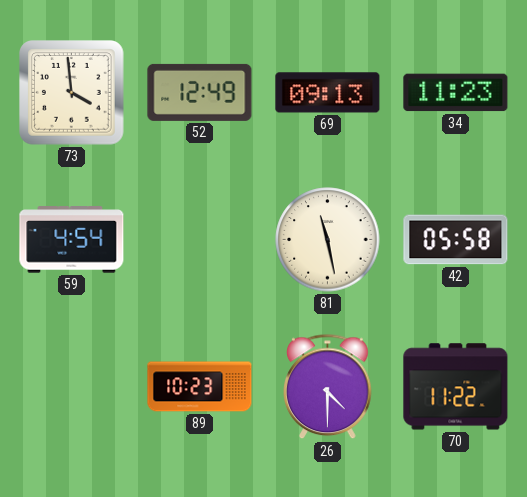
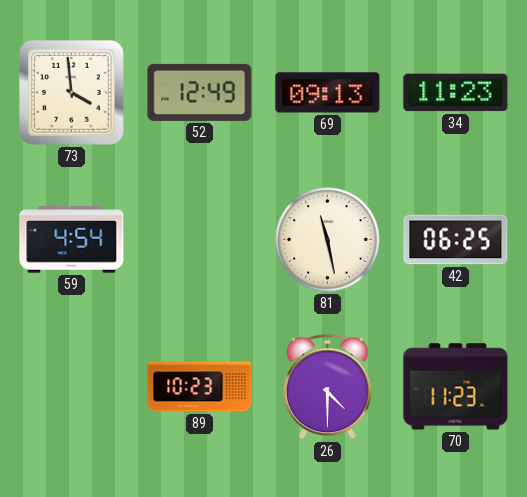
42: 05:58 -> 06:25 (456, 240)
70: 11:22 -> 11:23 (456, 387)
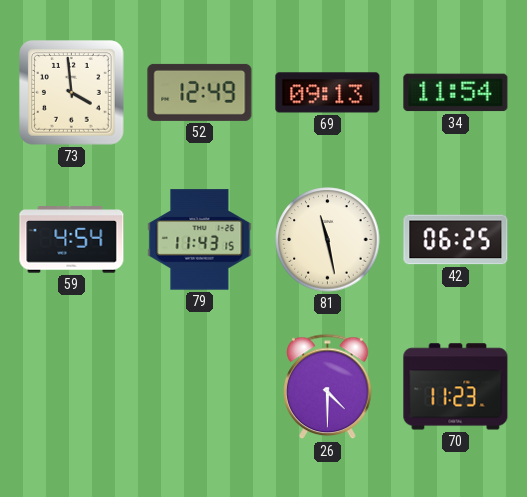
34: 11:23 -> 11:54 (456, 93)
79: none -> 11:43 (200, 240)
89: 10:23 -> none (200, 387)
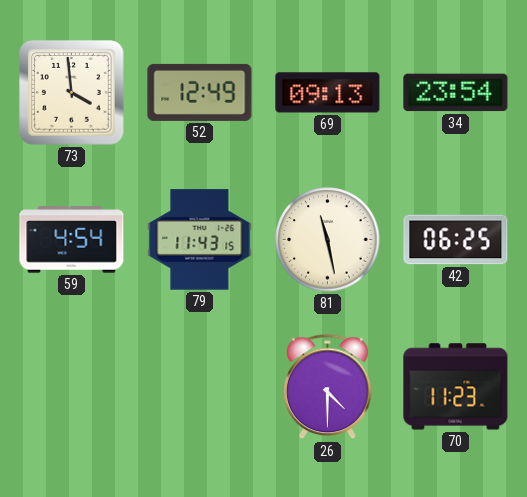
34: 11:54 -> 23:54 (456, 93)
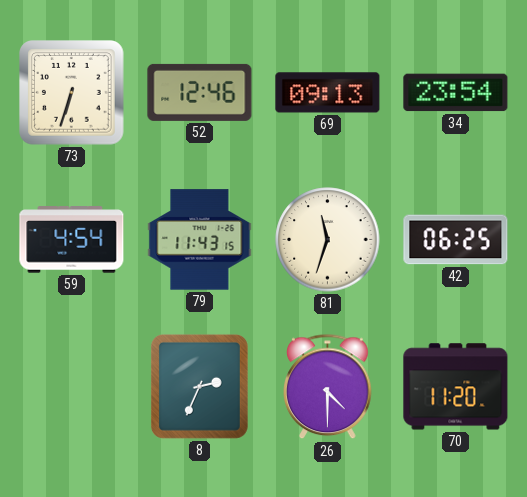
73: 3:59 -> 6:33 (72, 93)
52: 12:49 -> 12:46 (200, 92)
81: 11:28 -> 11:33 (328, 240)
8: none -> 2:34 (199, 386)
70: 11:23 -> 11:20 (456, 387)
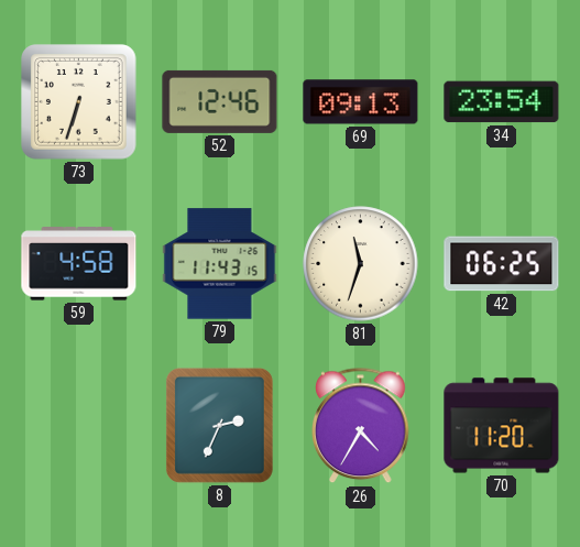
59: 4:54 -> 4:58 (79, 264)
26: 4:30 -> 4:35 (361, 426)
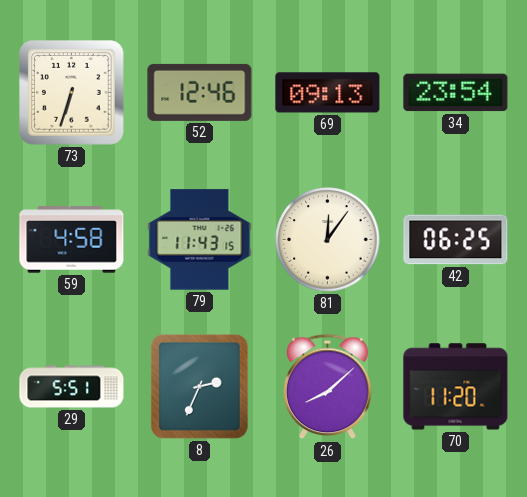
81: 11:33 -> 12:06 (328, 240)
29: none -> 5:51 (72, 387)
26: 4:35 -> 8:08 (328, 387)
